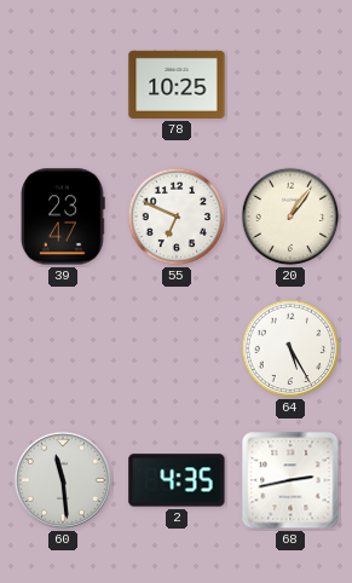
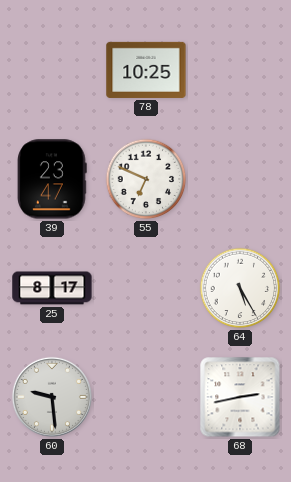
20: 1:06 -> none (290, 217)
25: none -> 8:17 (52, 288)
60: 11:29 -> 9:29 (52, 397)
2: 4:35 -> none (177, 480)
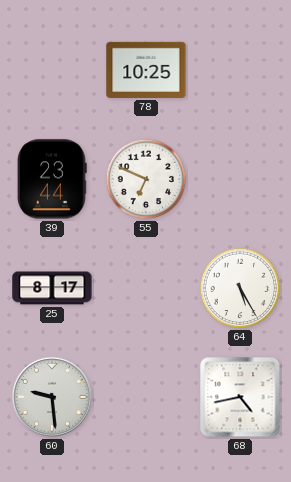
39: 23:47 -> 23:44 (52, 179)
68: 2:43 -> 4:43 (240, 397)
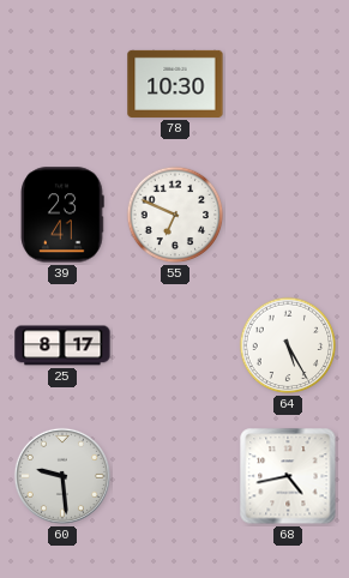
78: 10:25 -> 10:30 (175, 84)
39: 23:44 -> 23:41 (62, 215)
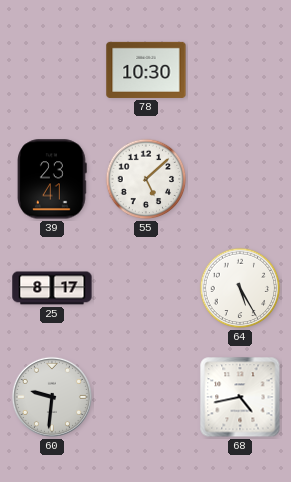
55: 6:49 -> 5:08 (146, 179)
60: 9:29 -> 9:31 (52, 397)
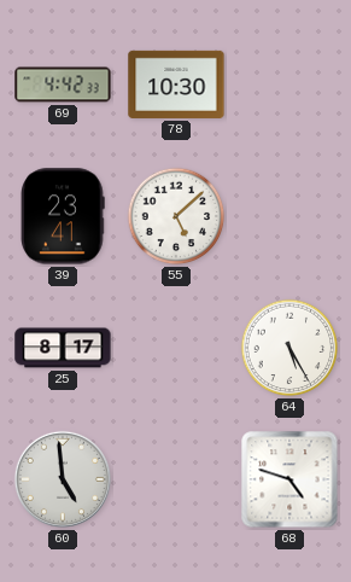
69: none -> 4:42 (63, 85)
60: 9:31 -> 4:59 (63, 479)
68: 4:43 -> 4:48 (289, 479)
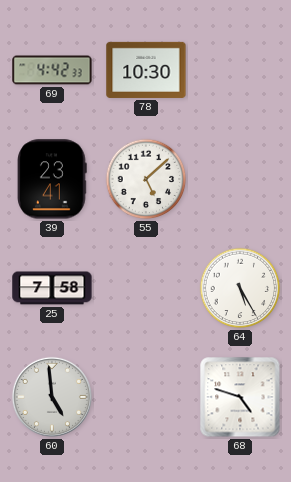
25: 8:17 -> 7:58 (52, 288)
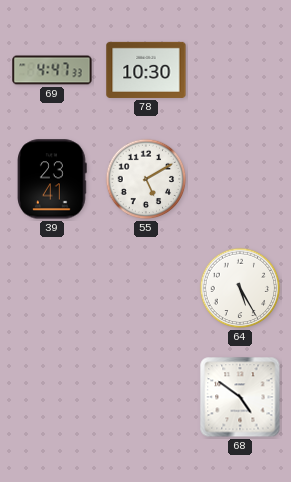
69: 4:42 -> 4:47 (52, 70)
55: 5:08 -> 5:10 (146, 179)
25: 7:58 -> none (52, 288)
60: 4:59 -> none (52, 397)
68: 4:48 -> 4:51 (240, 397)
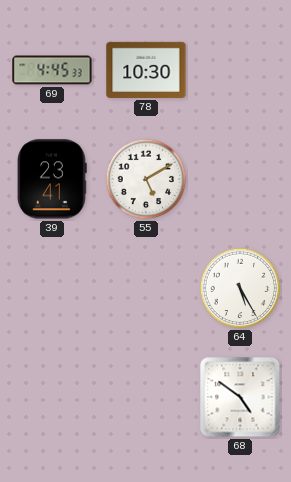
69: 4:47 -> 4:45 (52, 70)
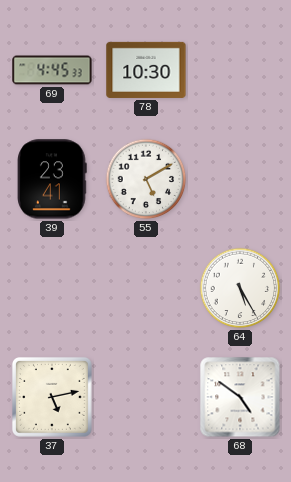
37: none -> 5:13 (52, 397)
